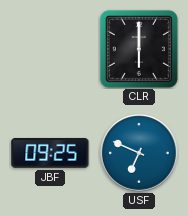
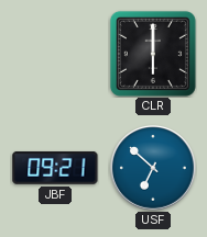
JBF: 09:25 -> 09:21 (55, 168)
USF: 6:49 -> 6:52 (154, 169)
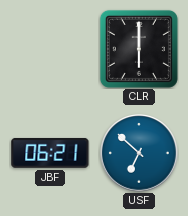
JBF: 09:21 -> 06:21 (50, 153)
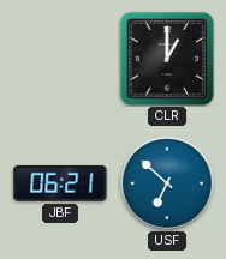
CLR: 6:00 -> 1:00 (167, 59)
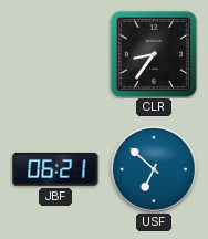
CLR: 1:00 -> 8:36 (154, 54)
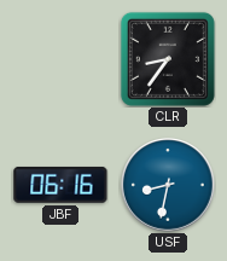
JBF: 06:21 -> 06:16 (60, 185)
USF: 6:52 -> 8:32 (169, 186)
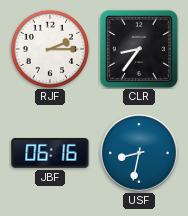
RJF: none -> 2:15 (50, 49)
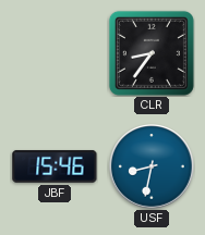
RJF: 2:15 -> none (50, 49)
JBF: 06:16 -> 15:46 (55, 166)
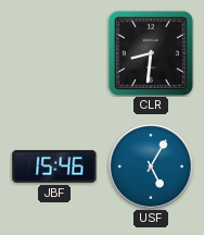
CLR: 8:36 -> 8:31 (151, 53)
USF: 8:32 -> 5:05 (152, 168)
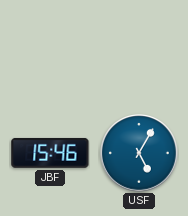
CLR: 8:31 -> none (151, 53)
